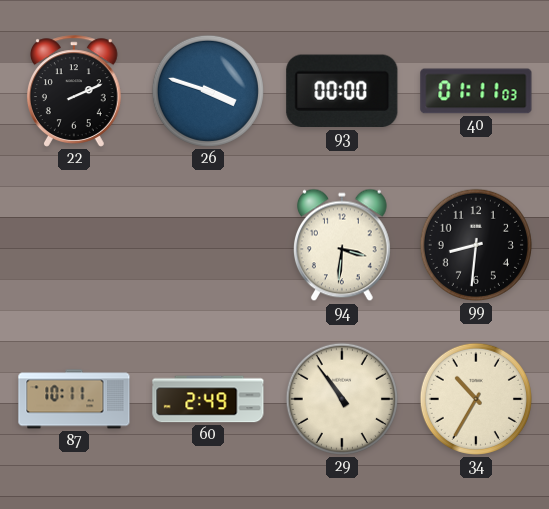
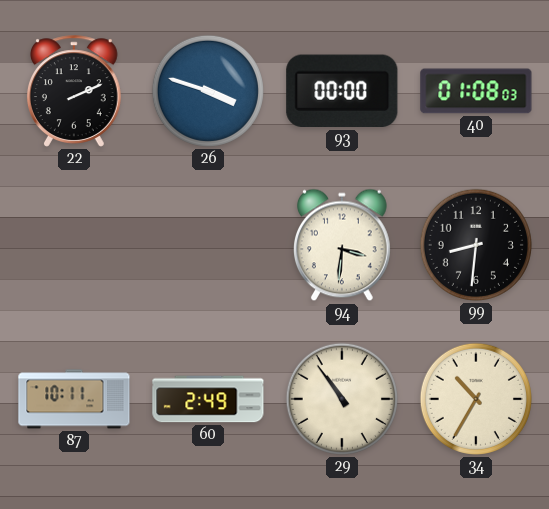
40: 01:11 -> 01:08 (476, 91)
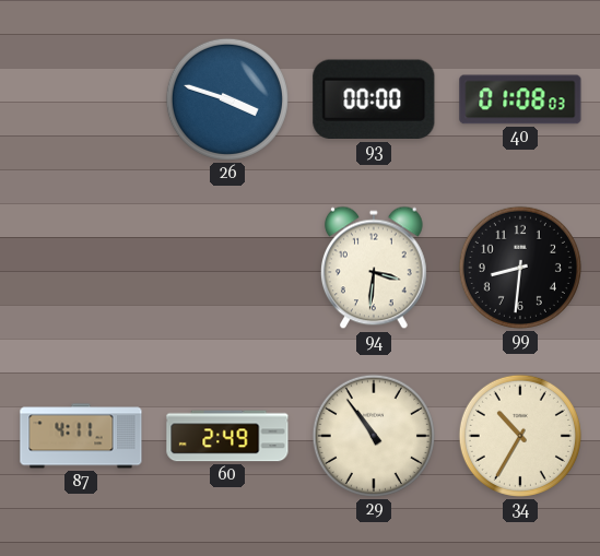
22: 2:11 -> none (74, 91)
87: 10:11 -> 4:11 (81, 436)
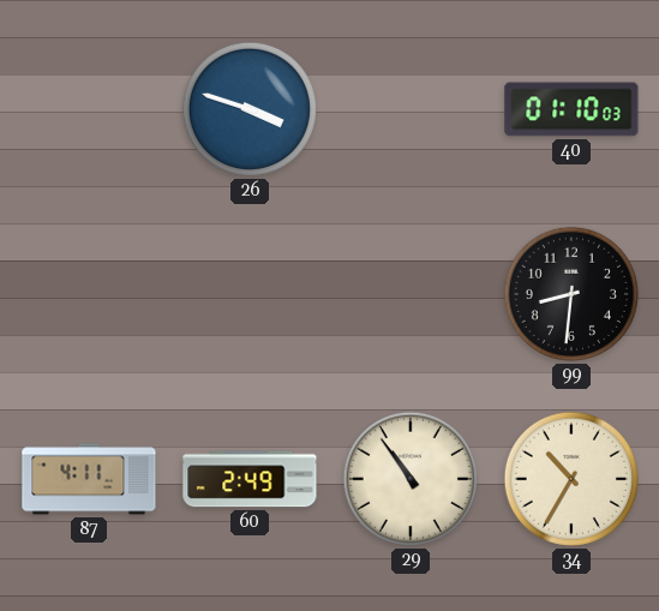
93: 00:00 -> none (374, 99)
40: 01:08 -> 01:10 (571, 109)
94: 3:31 -> none (374, 268)
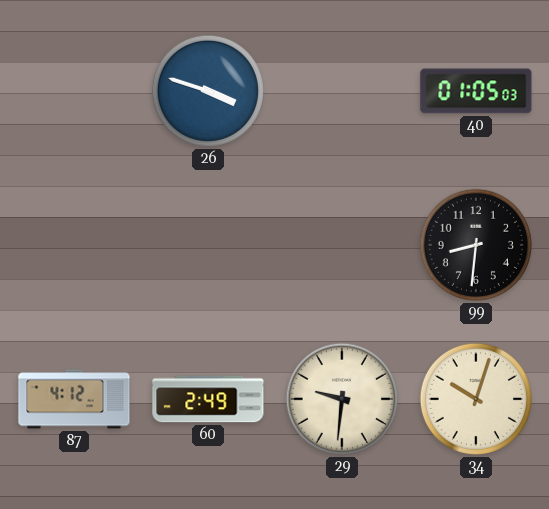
40: 01:10 -> 01:05 (476, 91)
87: 4:11 -> 4:12 (74, 399)
29: 10:54 -> 9:31 (342, 399)
34: 10:35 -> 10:03 (476, 399)
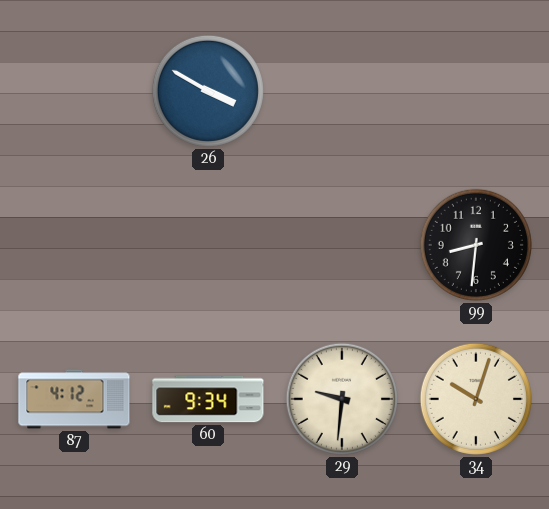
26: 3:48 -> 3:50 (208, 91)
40: 01:05 -> none (476, 91)
60: 2:49 -> 9:34 (208, 399)
